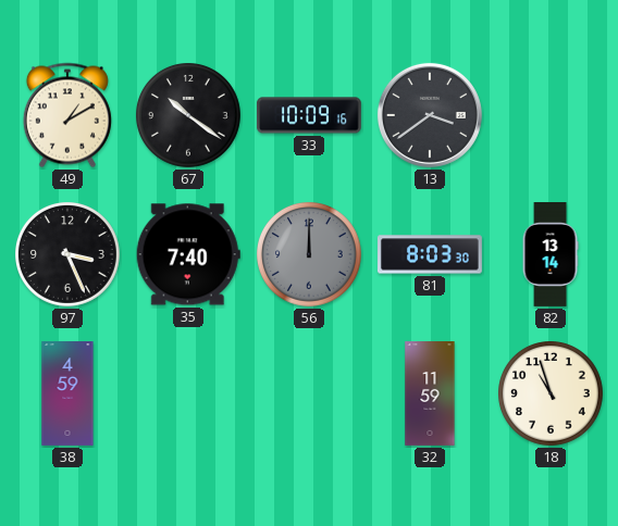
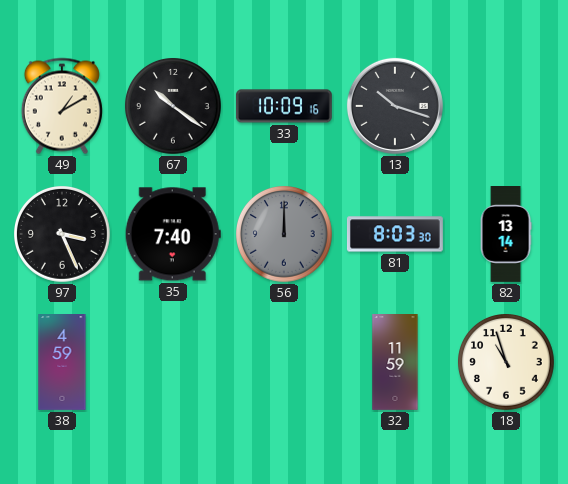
13: 3:39 -> 10:18 (395, 106)
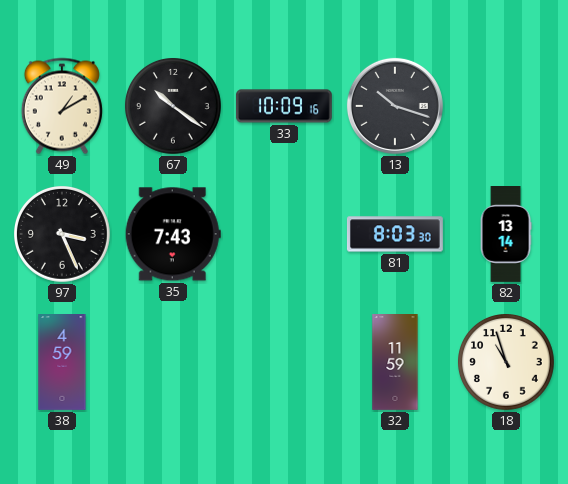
35: 7:40 -> 7:43 (173, 234)
56: 12:00 -> none (285, 235)
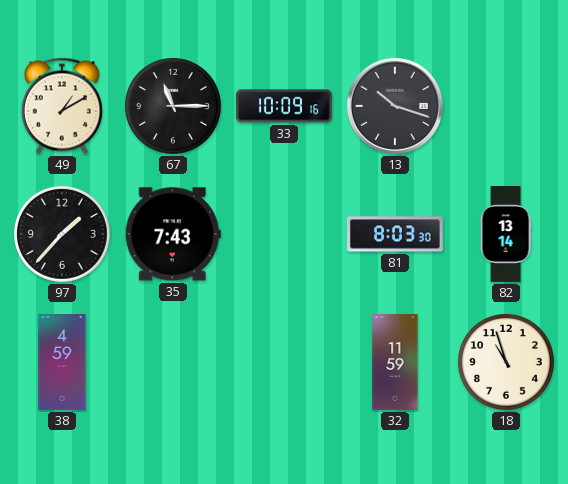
67: 10:21 -> 11:15 (174, 107)
97: 3:26 -> 1:37 (63, 235)
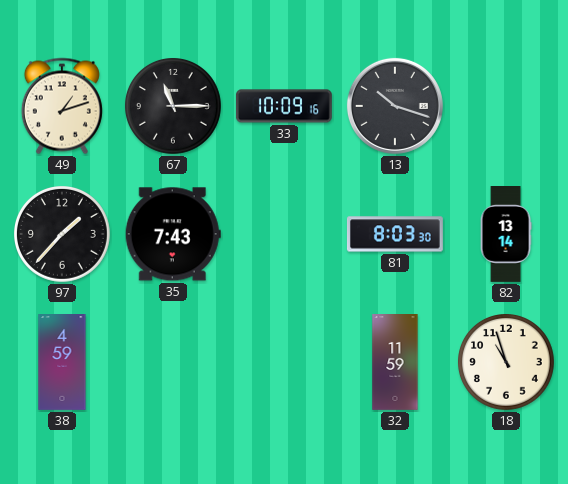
49: 1:10 -> 1:12 (62, 106)
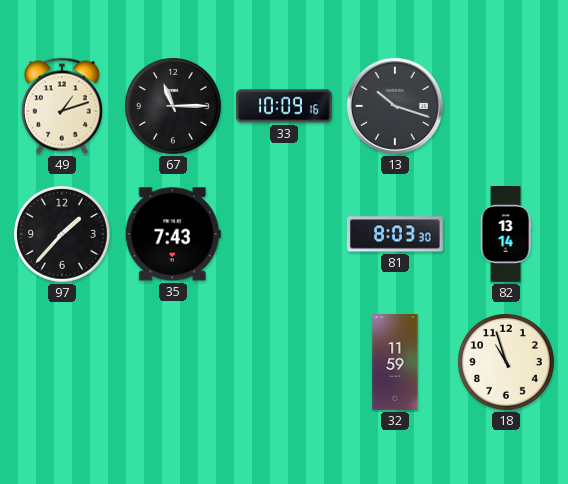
38: 4:59 -> none (62, 363)
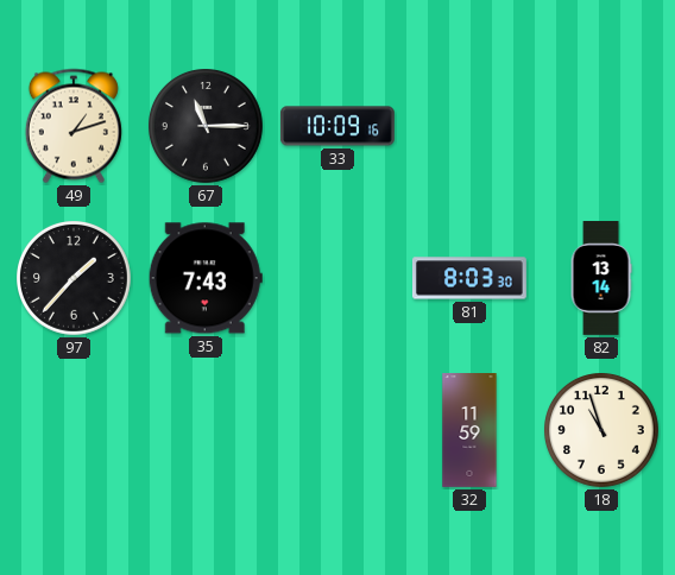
13: 10:18 -> none (395, 106)
